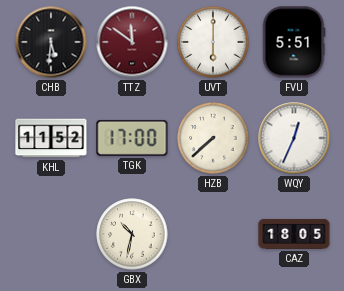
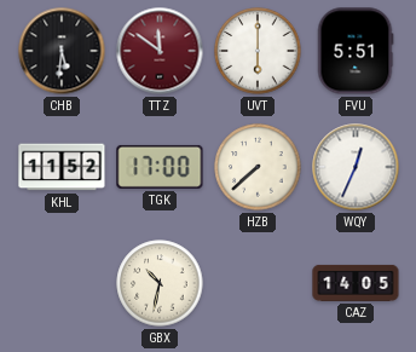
CAZ: 18:05 -> 14:05 (356, 283)
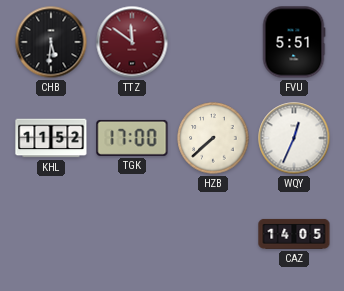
UVT: 6:00 -> none (258, 51)
GBX: 10:32 -> none (160, 283)
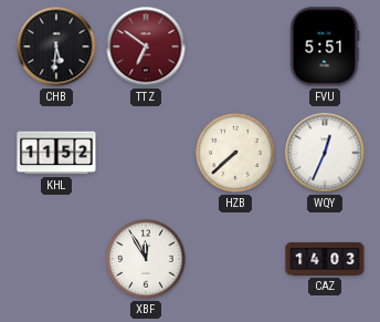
TTZ: 11:51 -> 6:51 (146, 46)
TGK: 17:00 -> none (132, 138)
XBF: none -> 11:55 (146, 259)
CAZ: 14:05 -> 14:03 (325, 259)
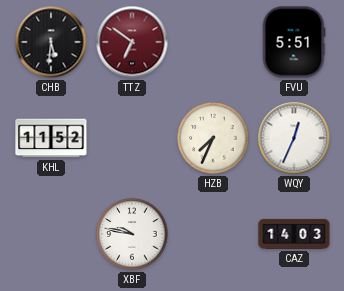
HZB: 7:38 -> 7:34 (213, 138)
XBF: 11:55 -> 9:47 (132, 234)
